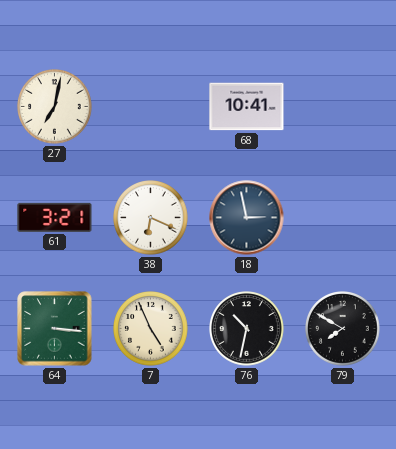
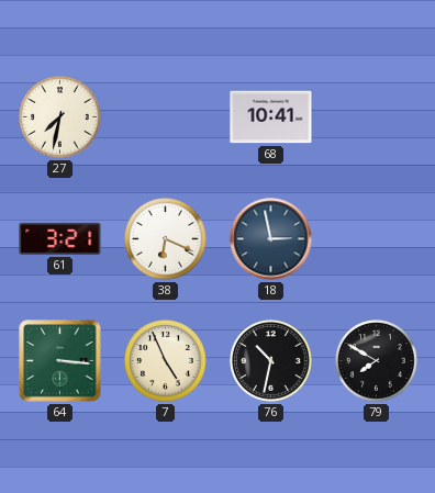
27: 7:02 -> 7:32 (60, 117)
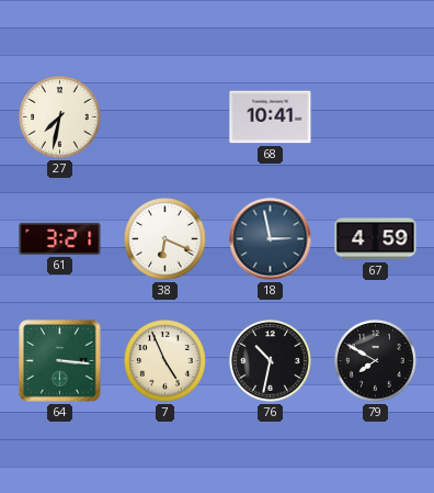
67: none -> 4:59 (376, 239)
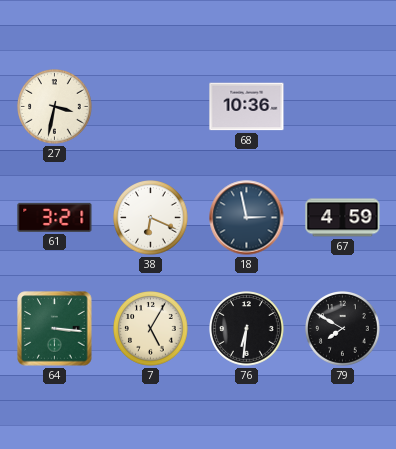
27: 7:32 -> 3:32 (55, 107)
68: 10:41 -> 10:36 (247, 107)
7: 4:56 -> 5:05 (151, 329)
76: 10:32 -> 6:31 (247, 329)
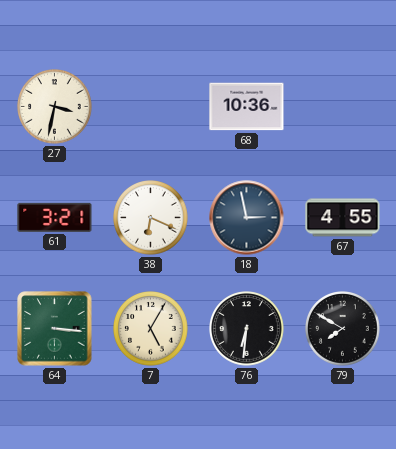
67: 4:59 -> 4:55 (343, 218)
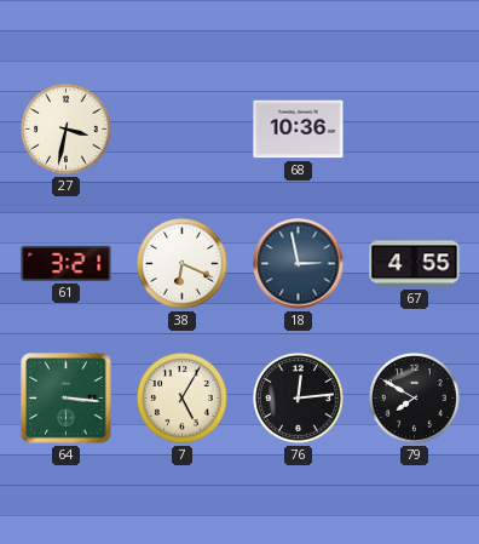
76: 6:31 -> 12:14 (299, 399)
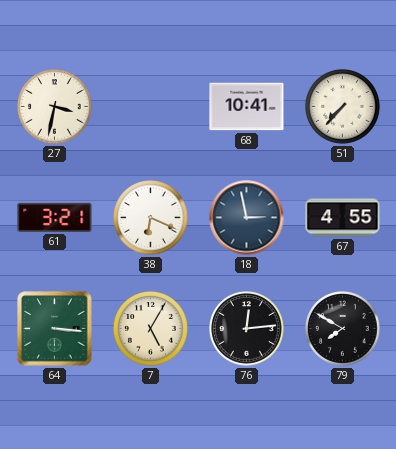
68: 10:36 -> 10:41 (247, 107)
51: none -> 7:37 (343, 107)
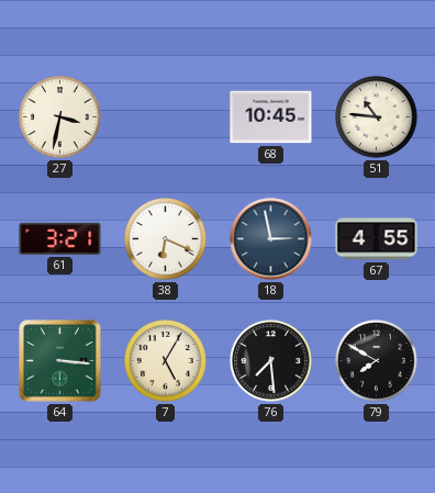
68: 10:41 -> 10:45 (271, 117)
51: 7:37 -> 10:46 (377, 117)
76: 12:14 -> 7:29 (271, 361)
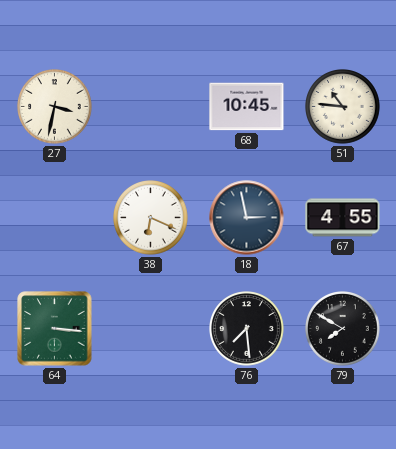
61: 3:21 -> none (60, 238)
7: 5:05 -> none (166, 361)
